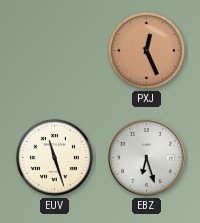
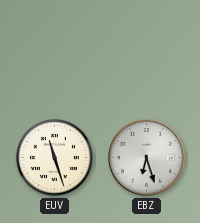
PXJ: 12:26 -> none (146, 50)
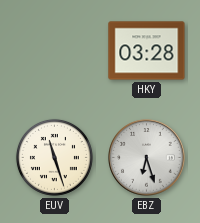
HKY: none -> 03:28 (147, 51)
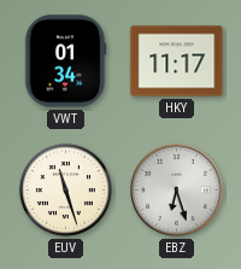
VWT: none -> 01:34 (65, 62)
HKY: 03:28 -> 11:17 (177, 62)
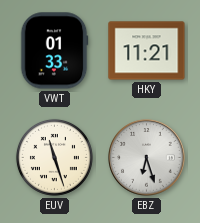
VWT: 01:34 -> 01:33 (54, 51)
HKY: 11:17 -> 11:21 (147, 51)
